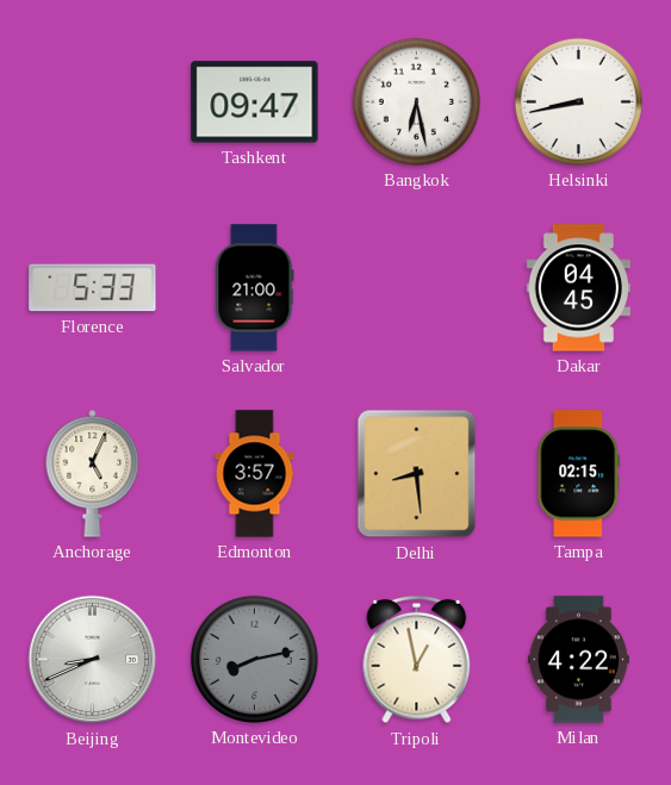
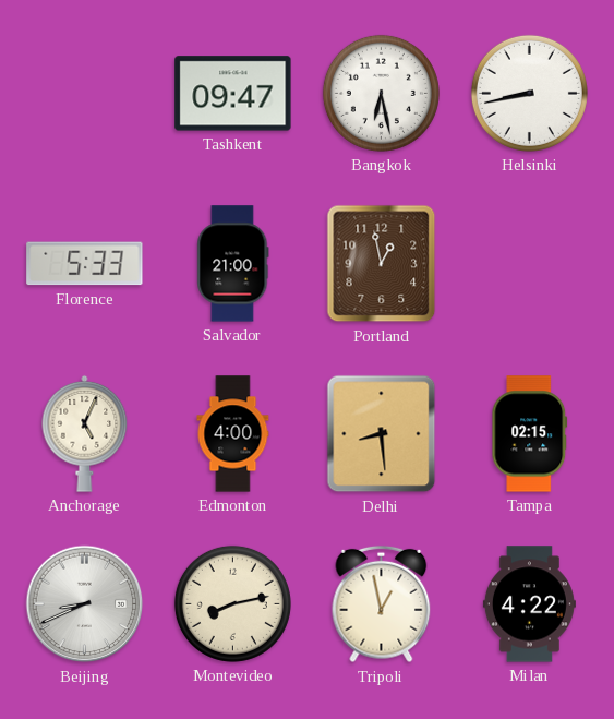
Portland: none -> 12:58 (382, 264)
Dakar: 04:45 -> none (578, 288)
Edmonton: 3:57 -> 4:00 (233, 434)
Montevideo dial: grey -> cream (232, 603)
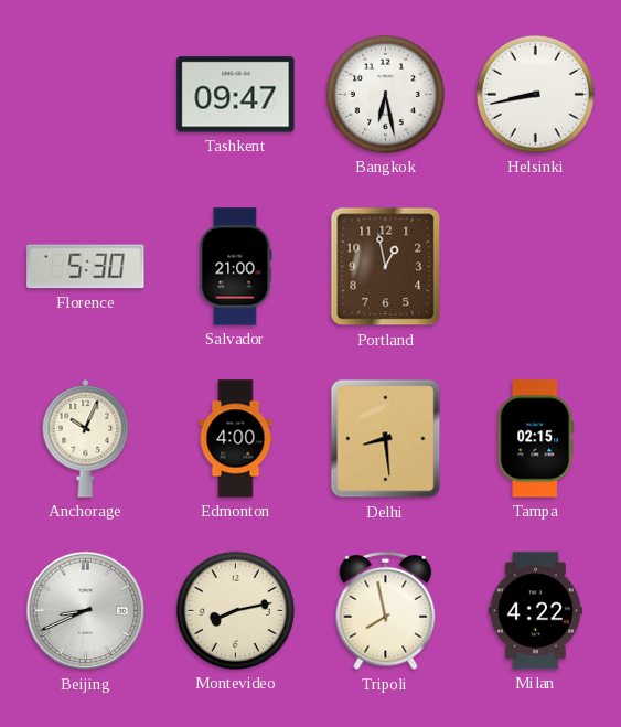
Florence: 5:33 -> 5:30 (86, 267)
Anchorage: 5:04 -> 10:04 (86, 438)
Tripoli: 12:58 -> 7:58 (386, 611)
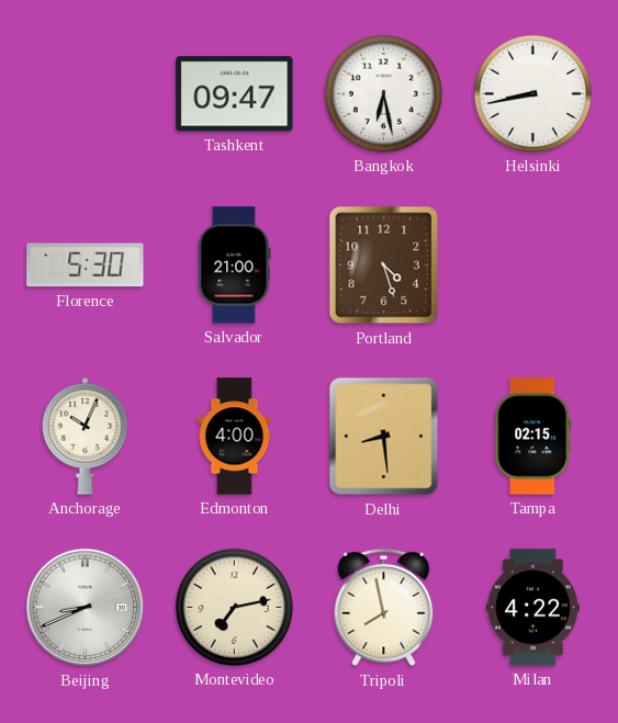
Portland: 12:58 -> 4:27 (384, 266)
Montevideo: 8:13 -> 7:13 (234, 607)
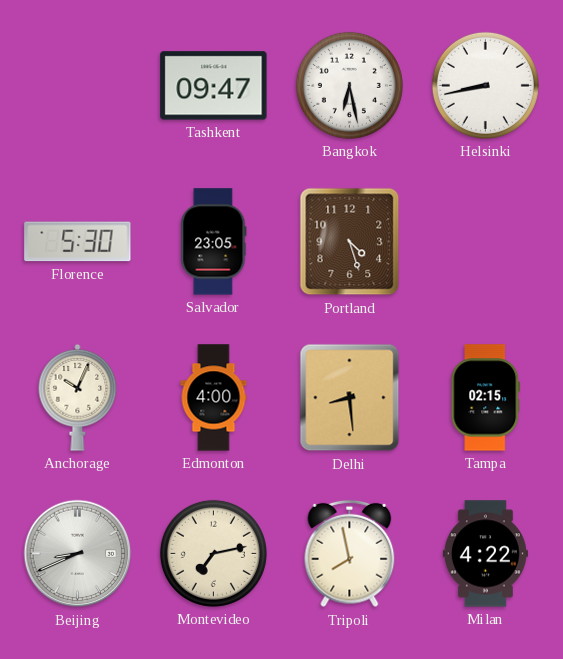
Salvador: 21:00 -> 23:05 (214, 242)
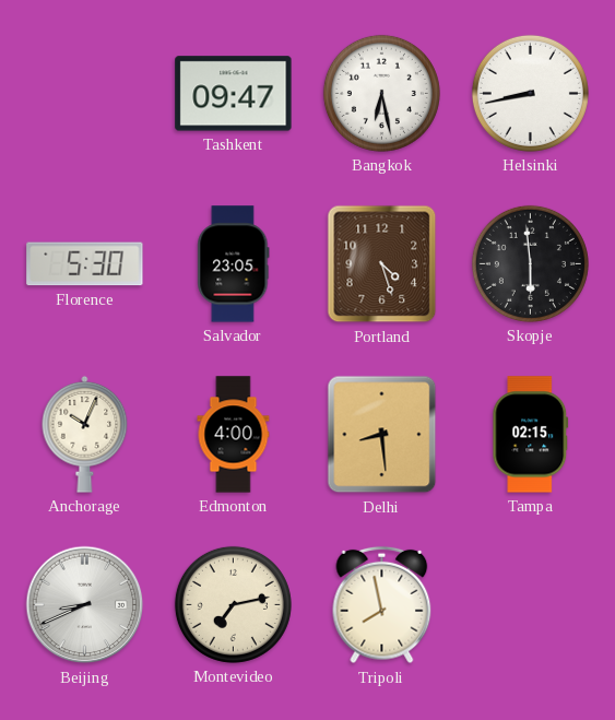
Skopje: none -> 5:59 (530, 263)
Milan: 4:22 -> none (485, 554)
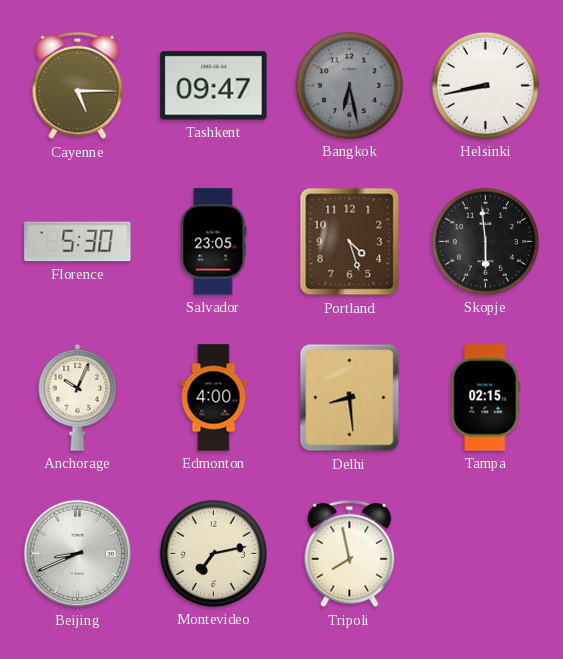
Cayenne: none -> 5:15 (78, 86)
Bangkok dial: white -> grey (349, 85)
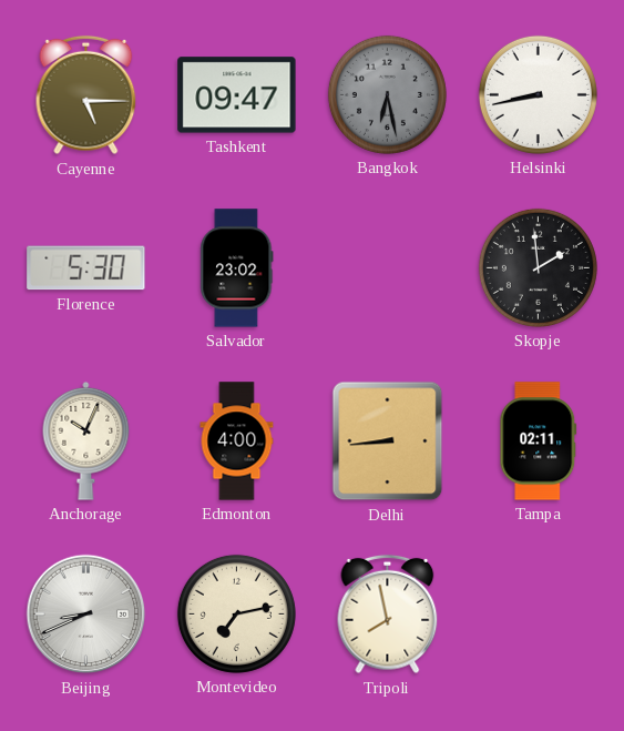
Salvador: 23:05 -> 23:02 (237, 268)
Portland: 4:27 -> none (350, 242)
Skopje: 5:59 -> 1:59 (538, 267)
Delhi: 8:29 -> 8:44 (388, 441)
Tampa: 02:15 -> 02:11 (539, 441)
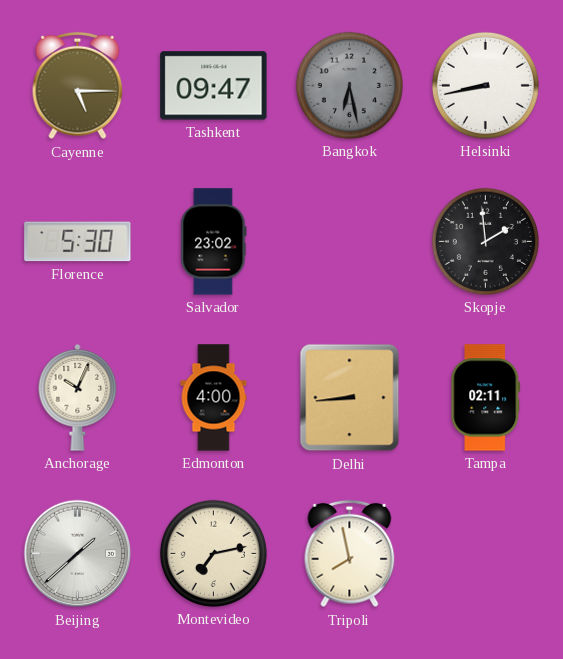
Beijing: 8:41 -> 1:38 (78, 554)
